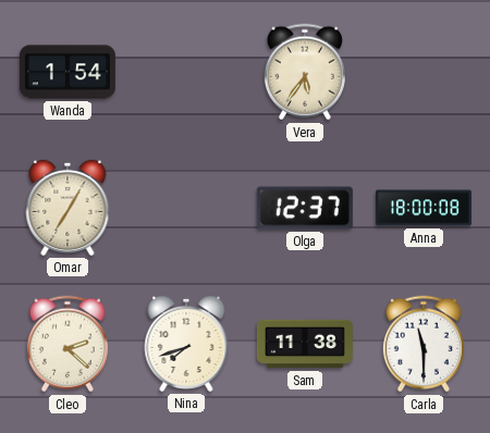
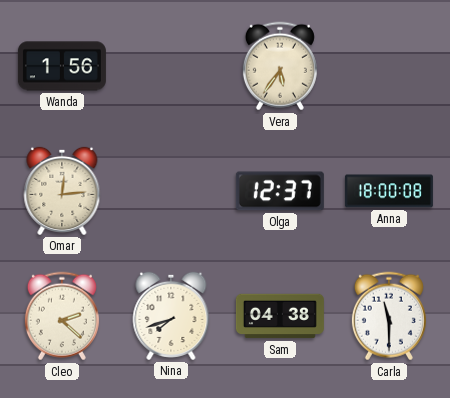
Wanda: 1:54 -> 1:56 (62, 66)
Omar: 7:05 -> 12:14 (62, 191)
Sam: 11:38 -> 04:38 (280, 316)
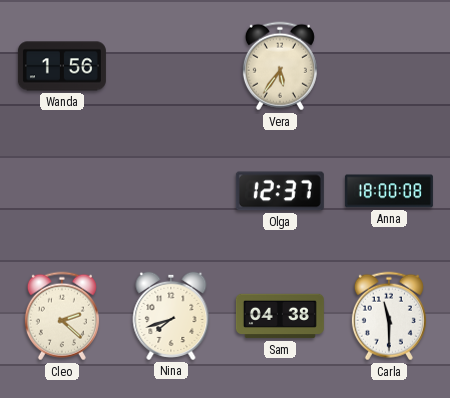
Omar: 12:14 -> none (62, 191)
